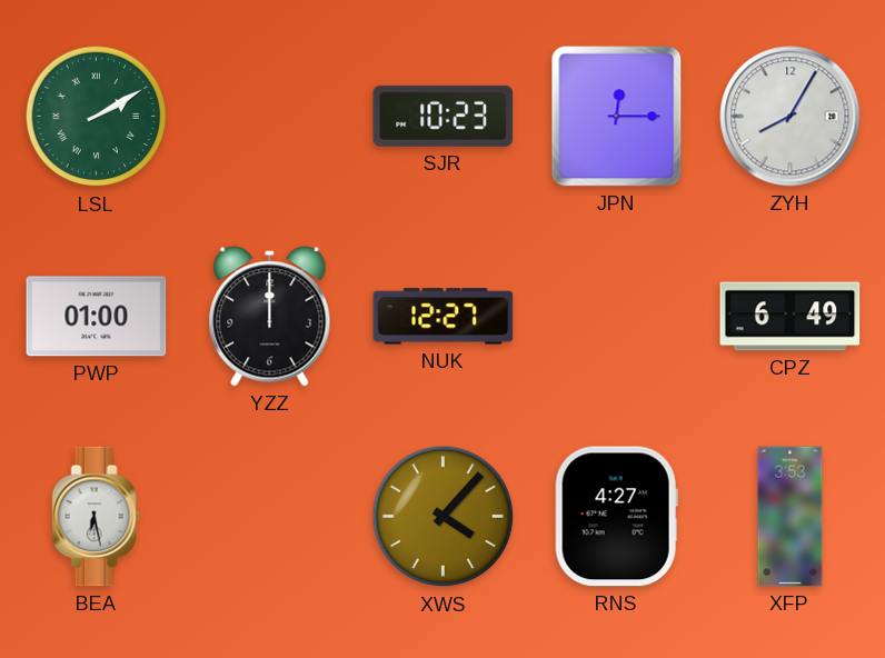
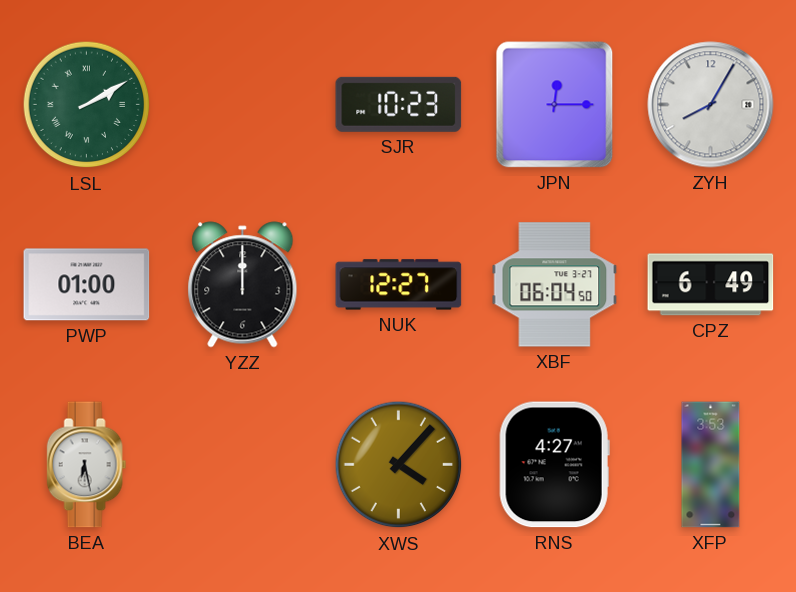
XBF: none -> 06:04 (555, 285)
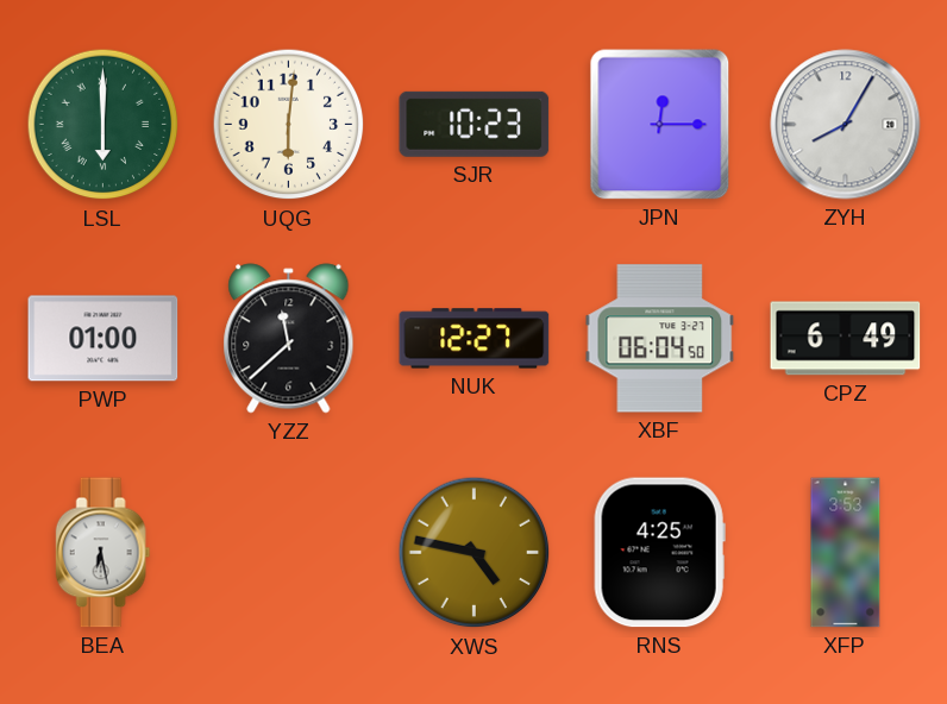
LSL: 2:10 -> 6:00 (104, 125)
UQG: none -> 6:01 (289, 125)
YZZ: 12:00 -> 11:38 (289, 339)
XWS: 4:07 -> 4:47 (475, 553)
RNS: 4:27 -> 4:25 (659, 553)
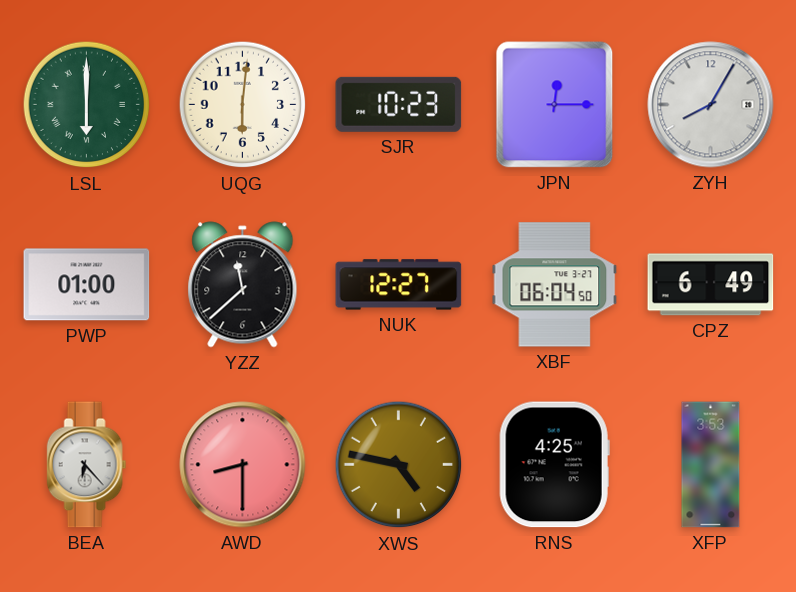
BEA: 6:28 -> 6:23 (87, 465)
AWD: none -> 8:30 (243, 465)
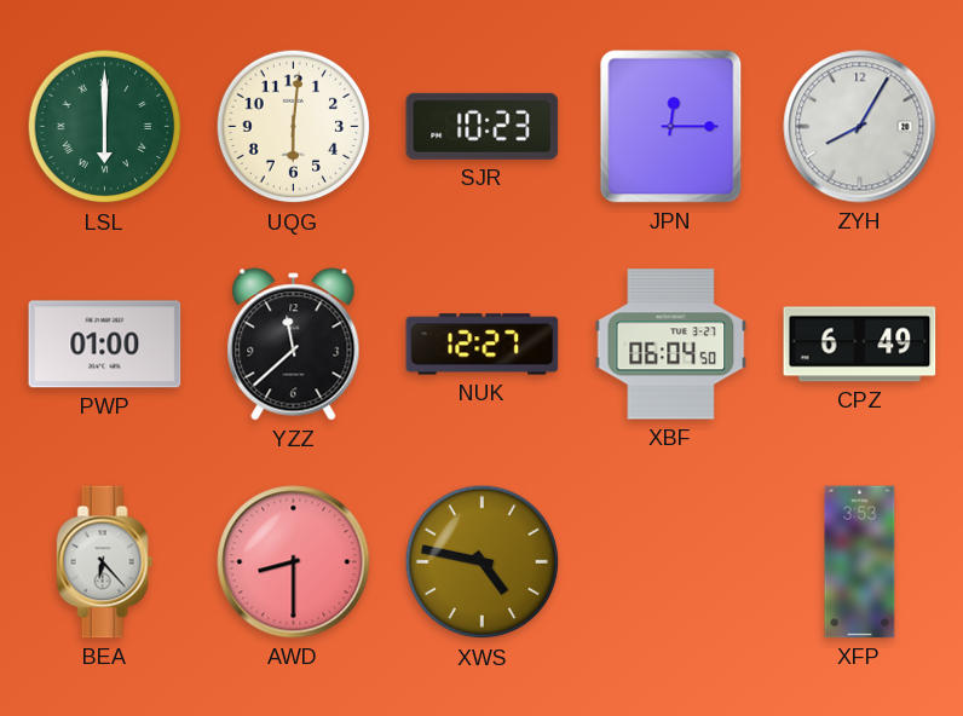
RNS: 4:25 -> none (554, 465)
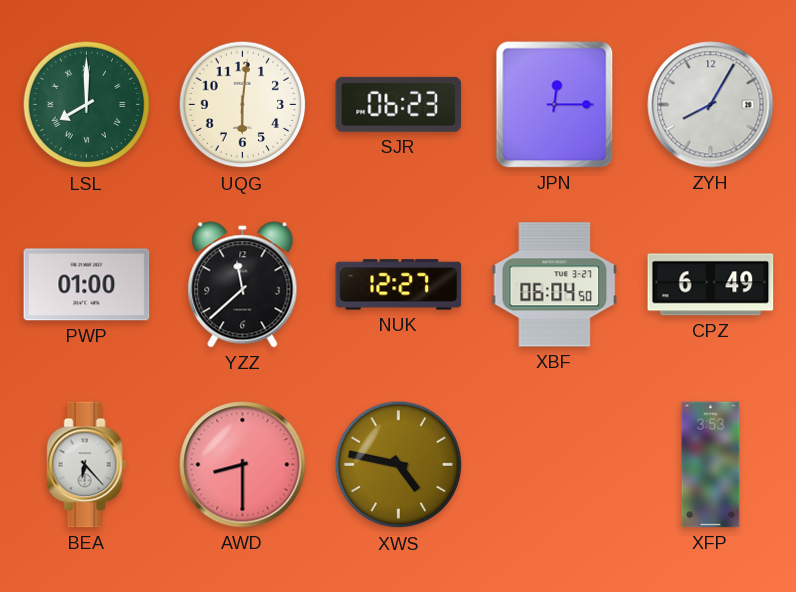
LSL: 6:00 -> 8:00 (87, 105)
SJR: 10:23 -> 06:23 (399, 104)
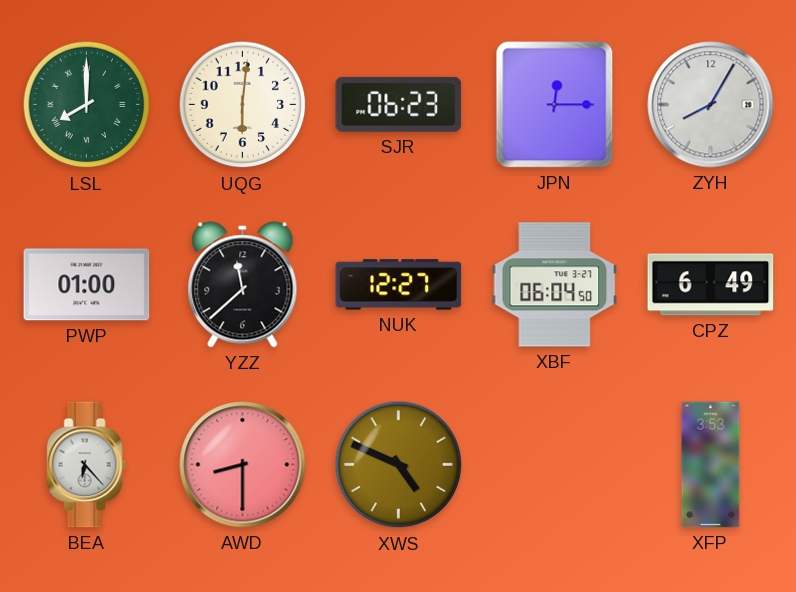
XWS: 4:47 -> 4:49 (399, 465)
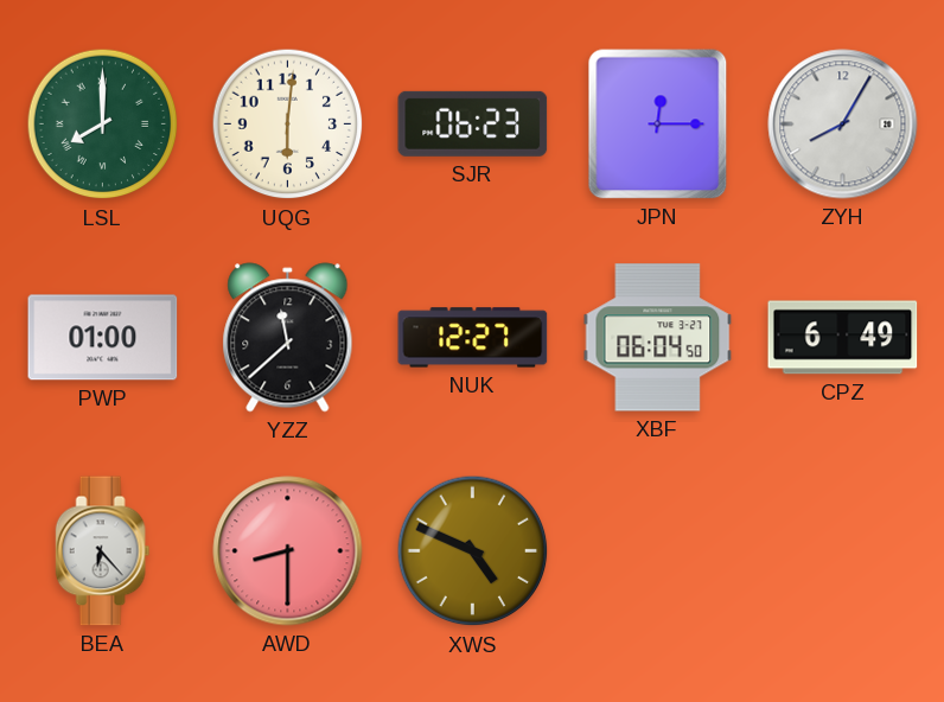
XFP: 3:53 -> none (711, 465)
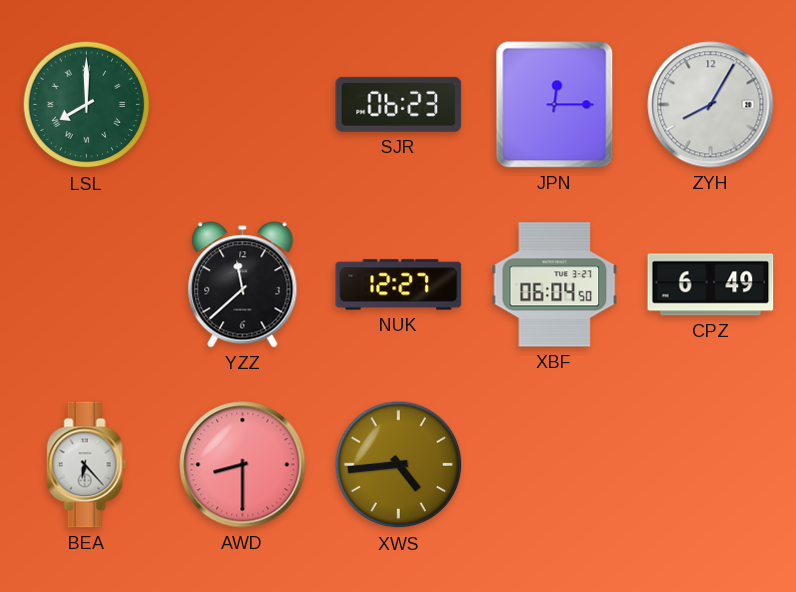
UQG: 6:01 -> none (288, 125)
PWP: 01:00 -> none (103, 338)
XWS: 4:49 -> 4:44 (399, 465)
